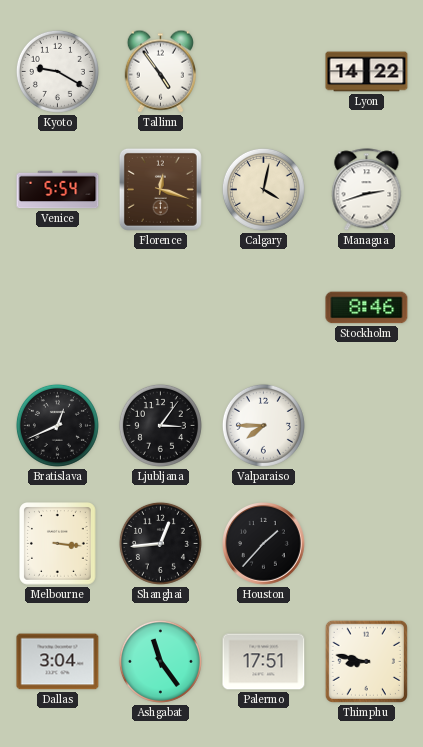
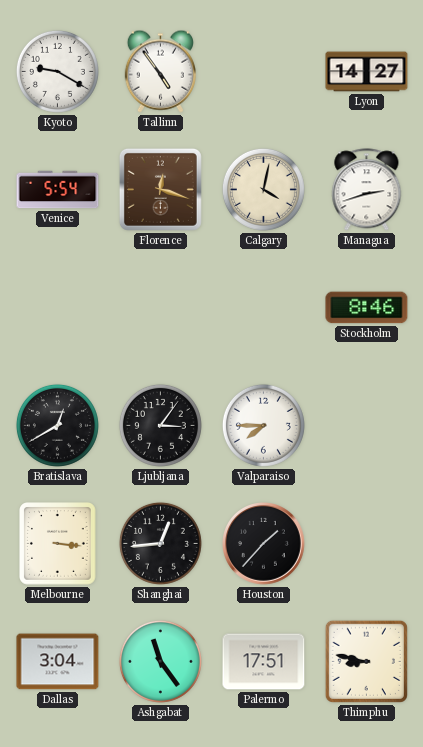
Lyon: 14:22 -> 14:27 (367, 72)
Bratislava: 12:41 -> 12:40 (57, 425)
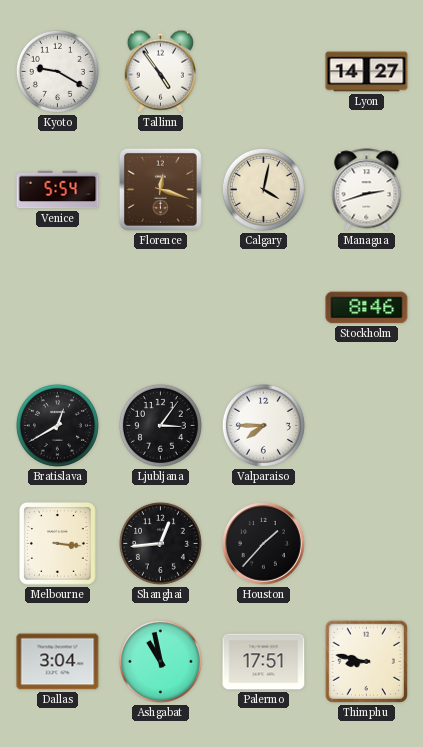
Ashgabat: 11:24 -> 10:58 (160, 661)
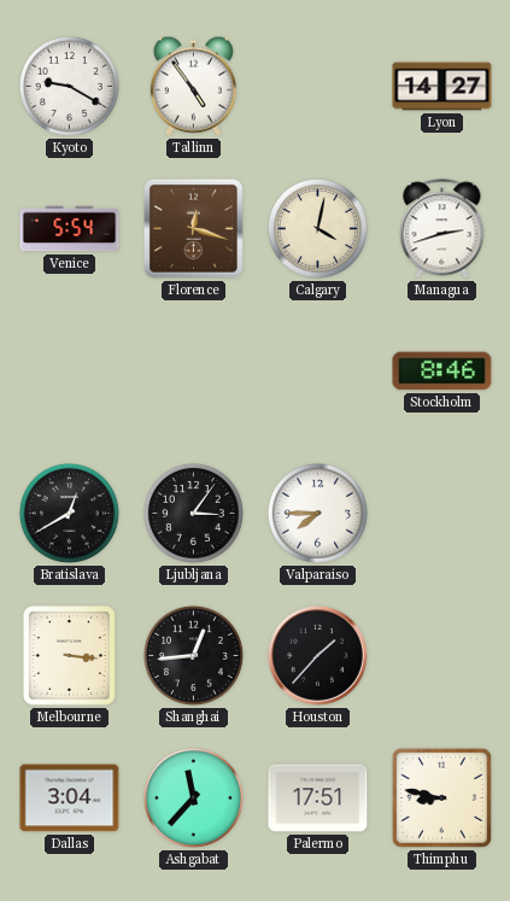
Ashgabat: 10:58 -> 11:37 (193, 797)
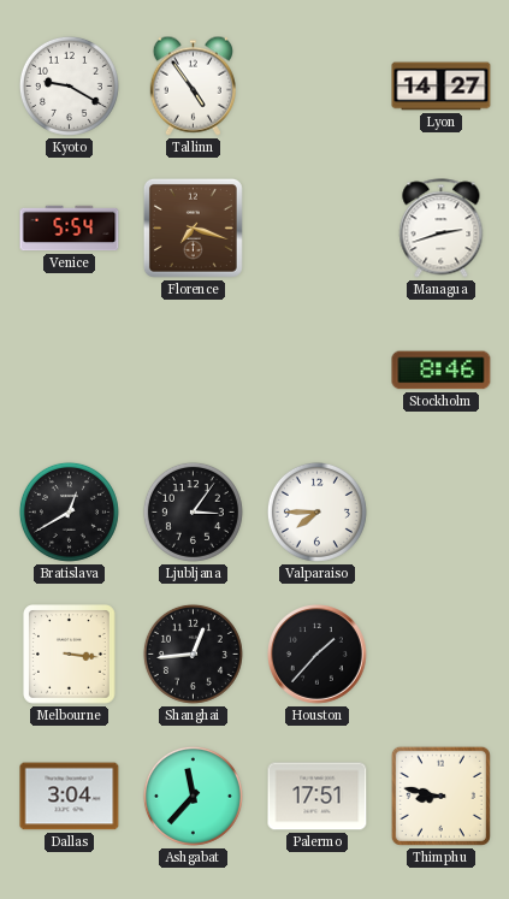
Florence: 12:18 -> 7:18 (193, 227)
Calgary: 4:02 -> none (317, 228)
